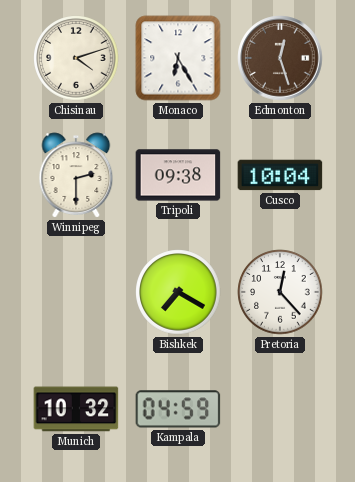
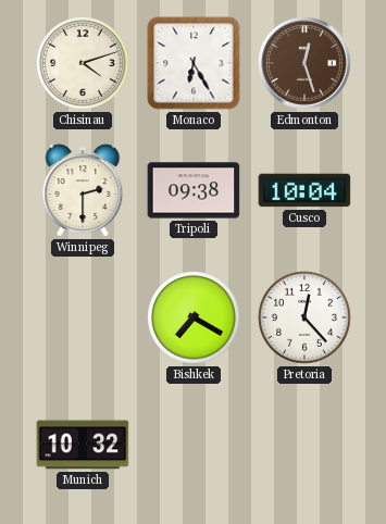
Kampala: 04:59 -> none (178, 409)
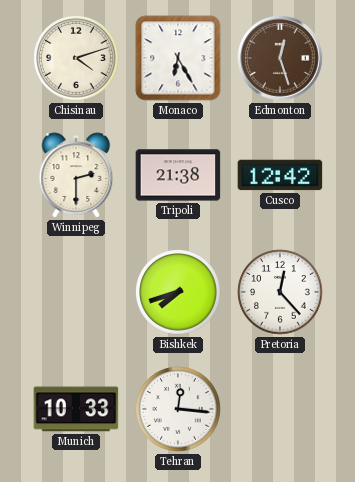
Tripoli: 09:38 -> 21:38 (178, 175)
Cusco: 10:04 -> 12:42 (280, 175)
Bishkek: 7:20 -> 7:42 (178, 292)
Munich: 10:32 -> 10:33 (76, 409)
Tehran: none -> 12:16 (178, 409)
